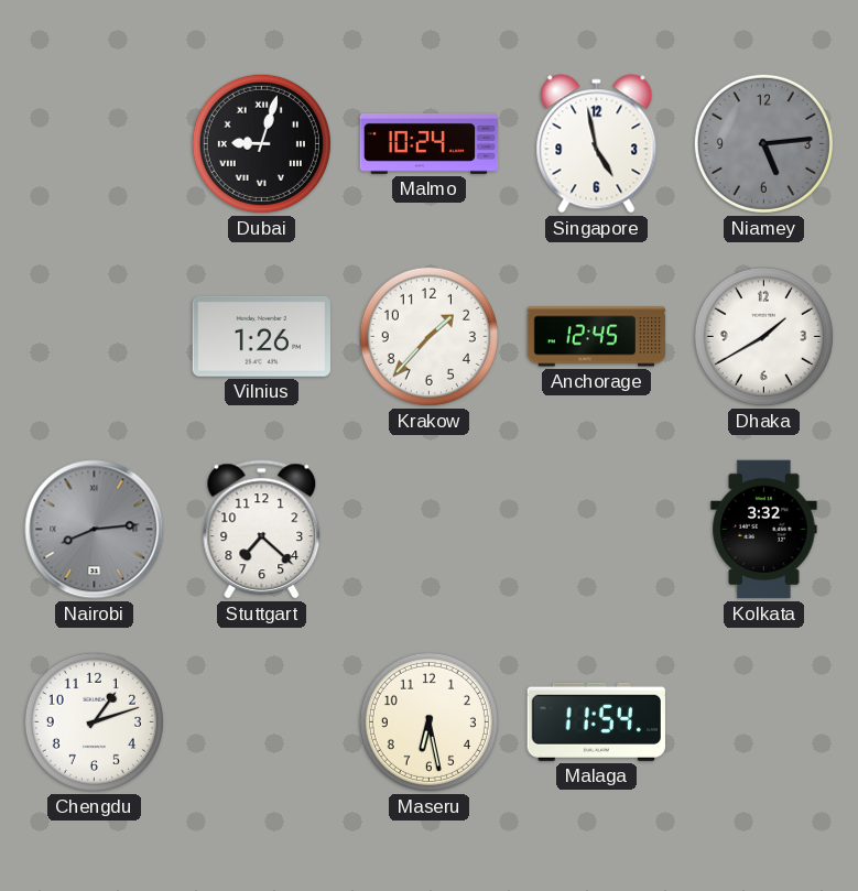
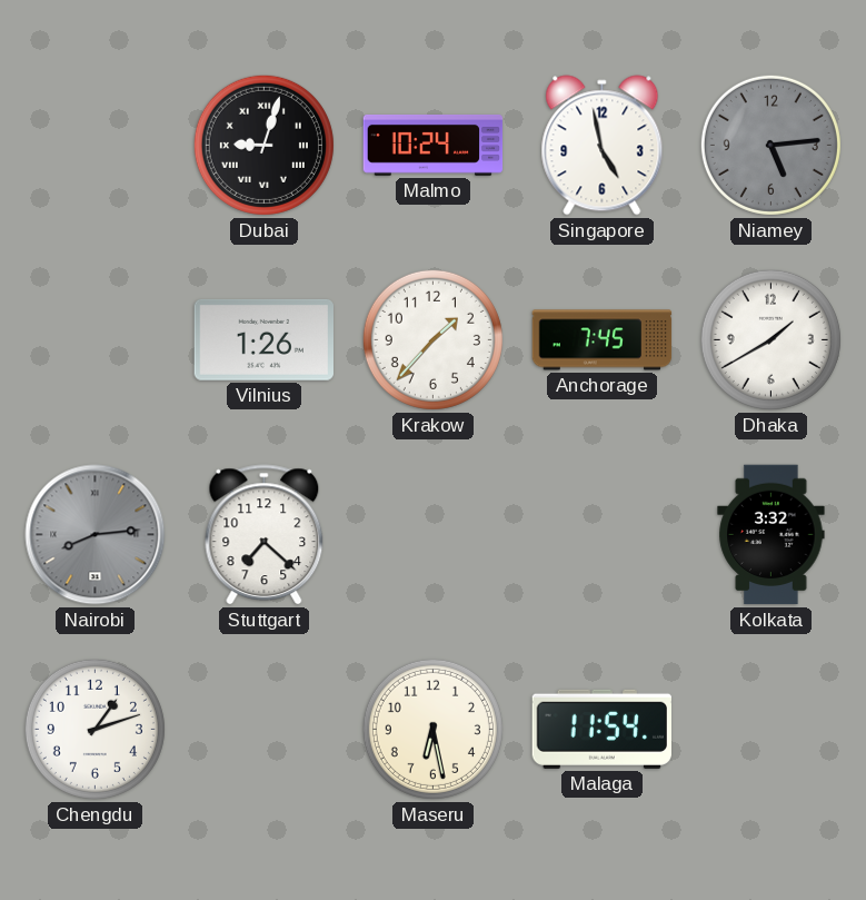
Anchorage: 12:45 -> 7:45 (603, 340)
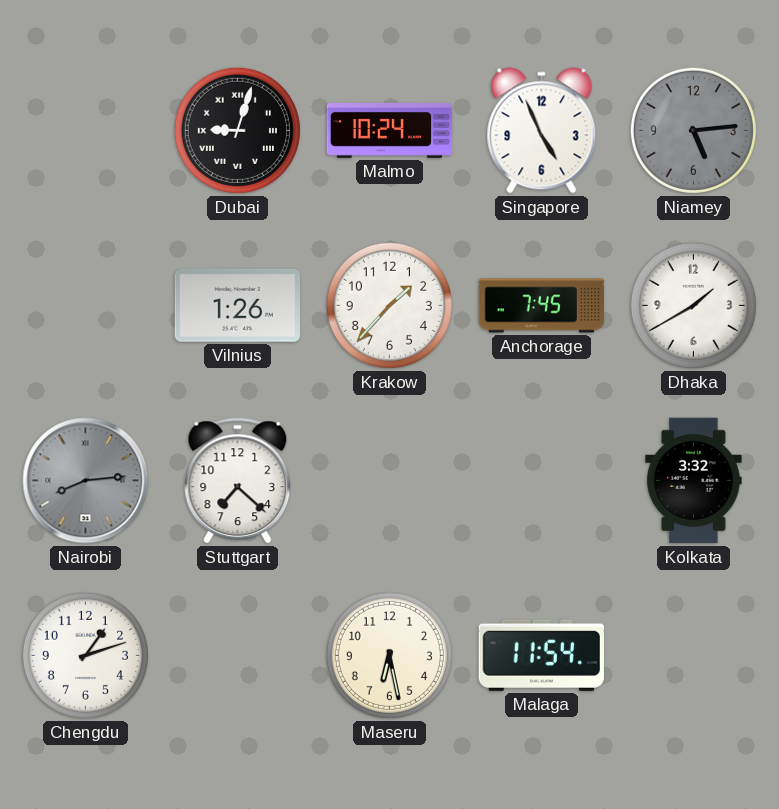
Singapore: 4:58 -> 4:56 (542, 131)
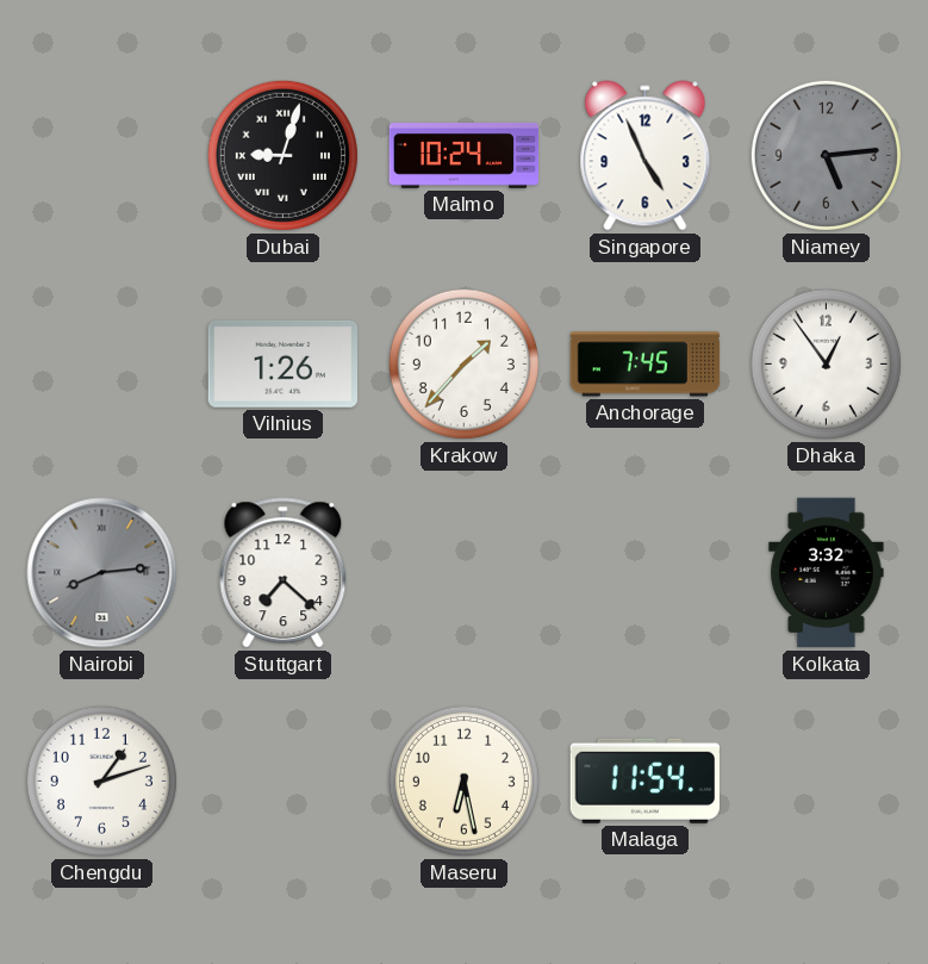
Dhaka: 1:40 -> 12:54 (826, 363)
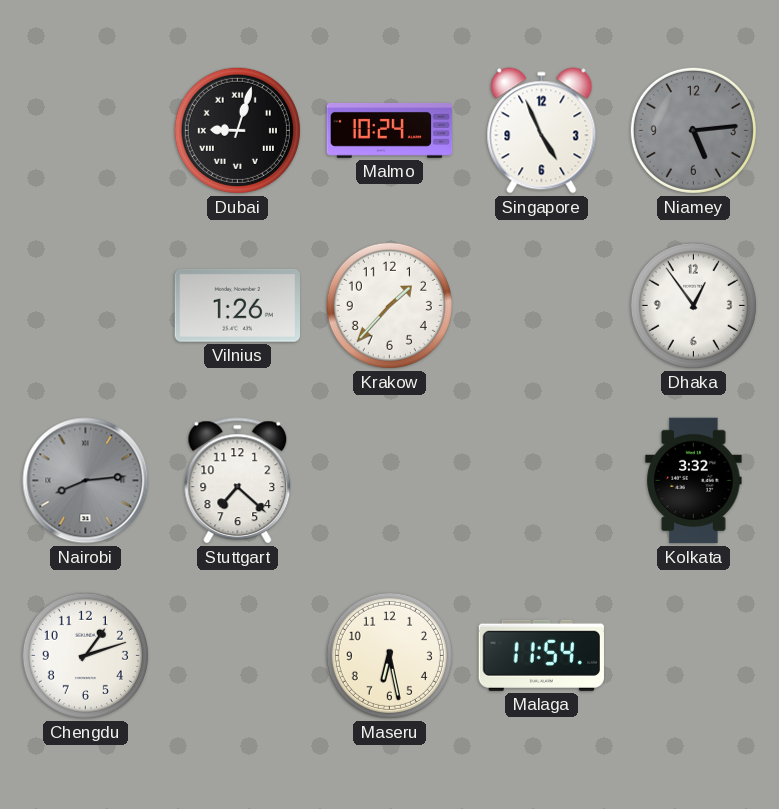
Anchorage: 7:45 -> none (646, 365)
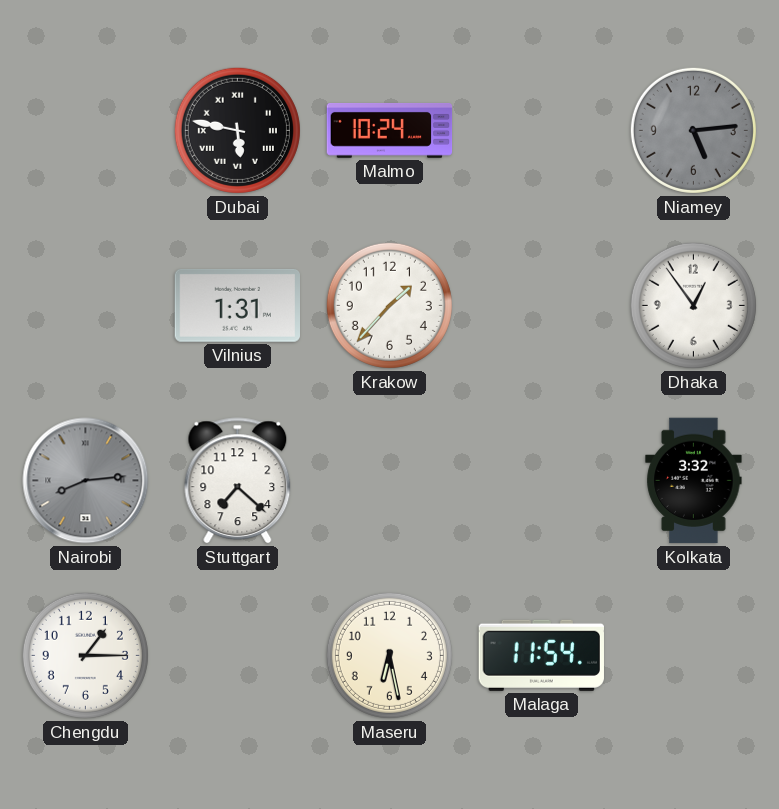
Dubai: 9:03 -> 5:47 (237, 130)
Singapore: 4:56 -> none (542, 131)
Vilnius: 1:26 -> 1:31 (237, 305)
Chengdu: 1:12 -> 1:15 (85, 655)
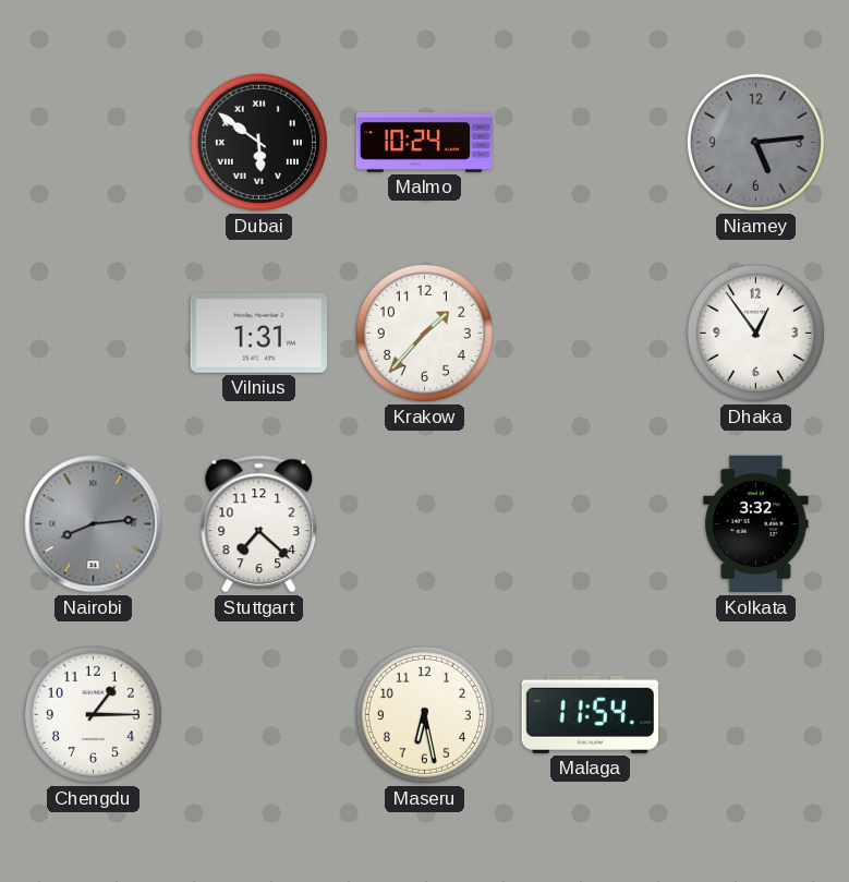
Dubai: 5:47 -> 5:51 (258, 142)
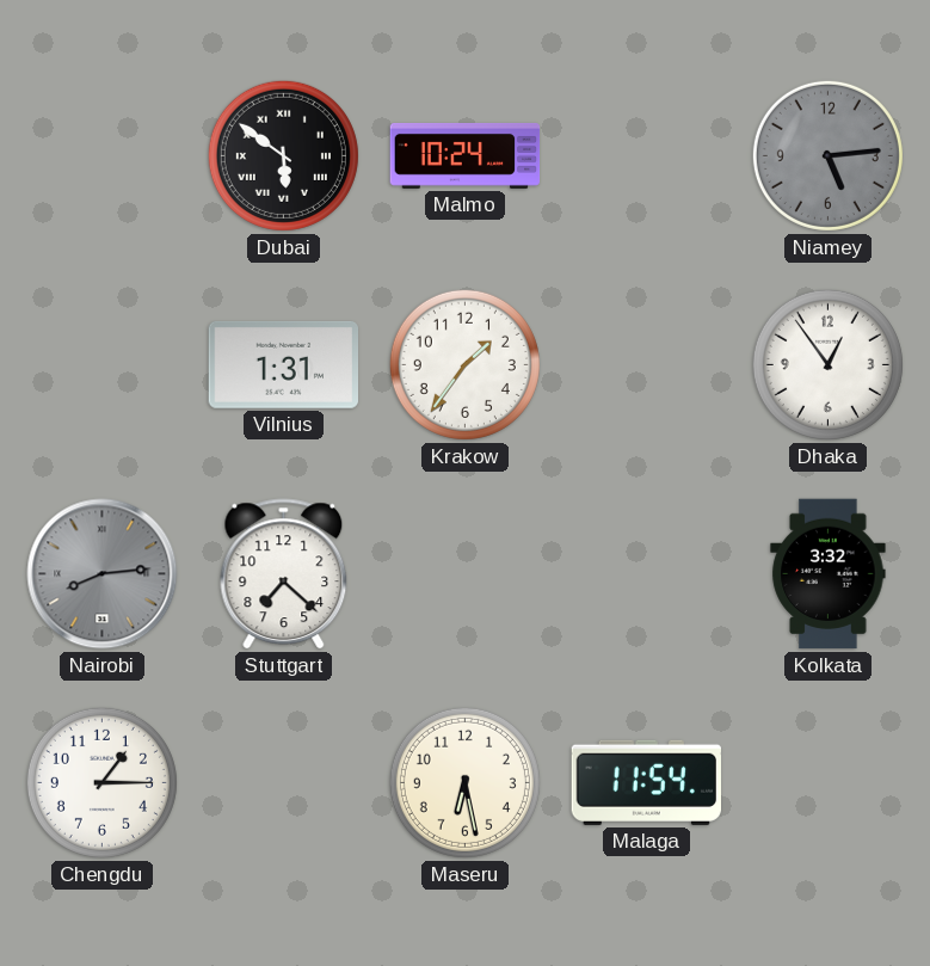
Krakow: 1:37 -> 1:36 (464, 364)
